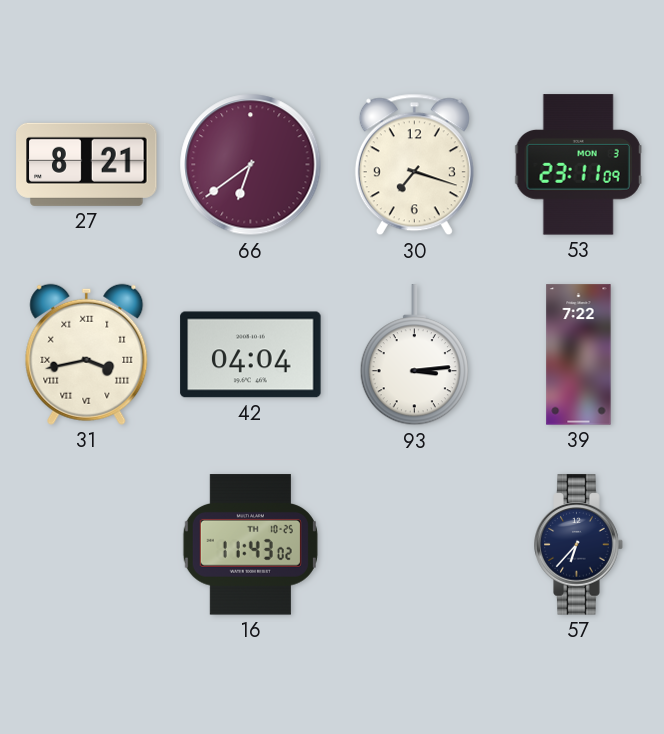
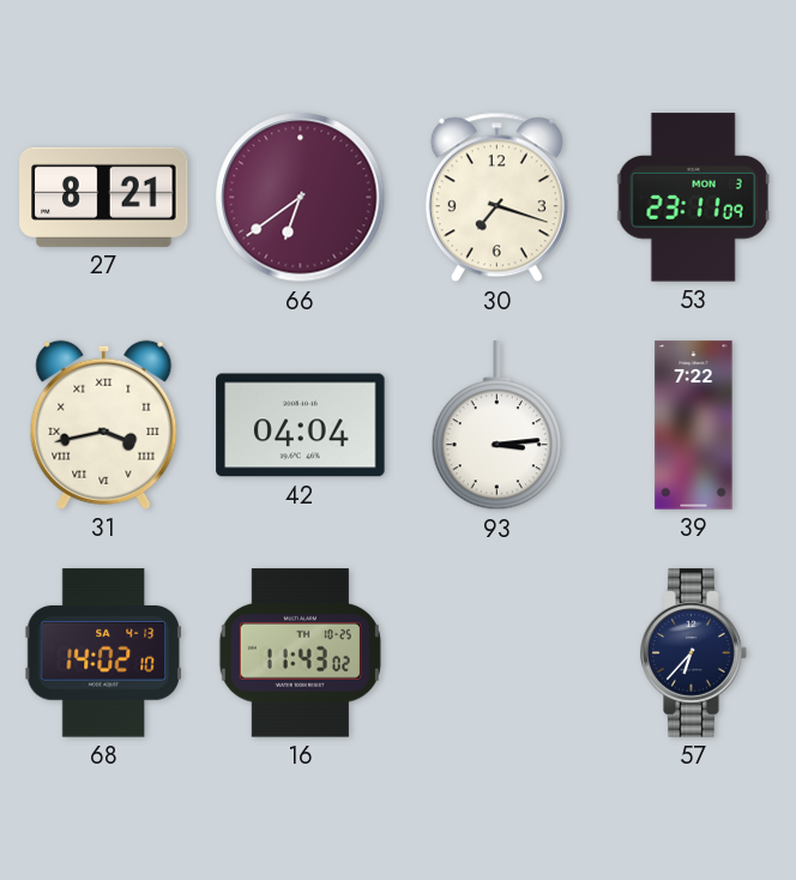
68: none -> 14:02 (103, 653)
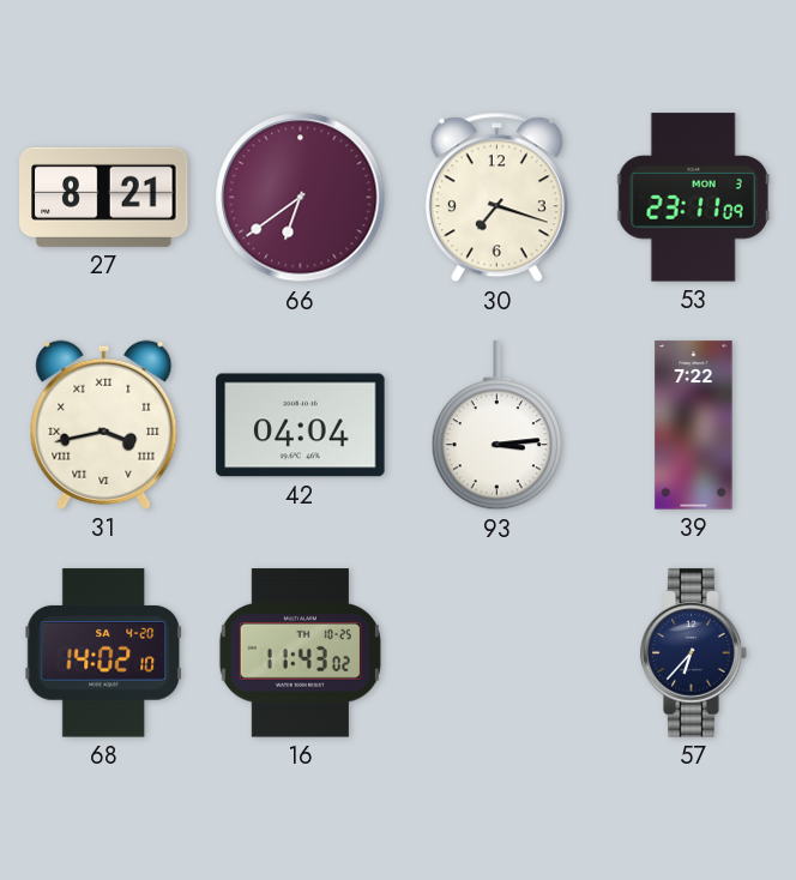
68 date: SA 4-13 -> SA 4-20 (103, 653)
